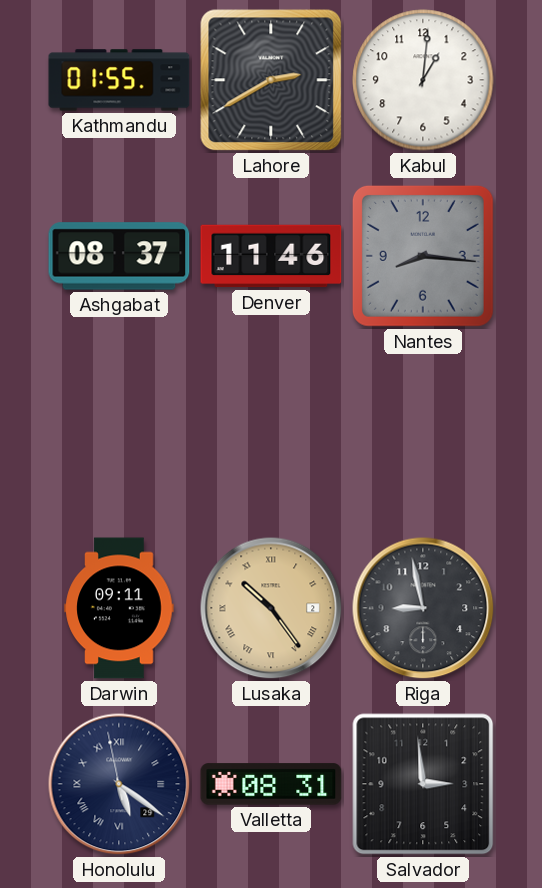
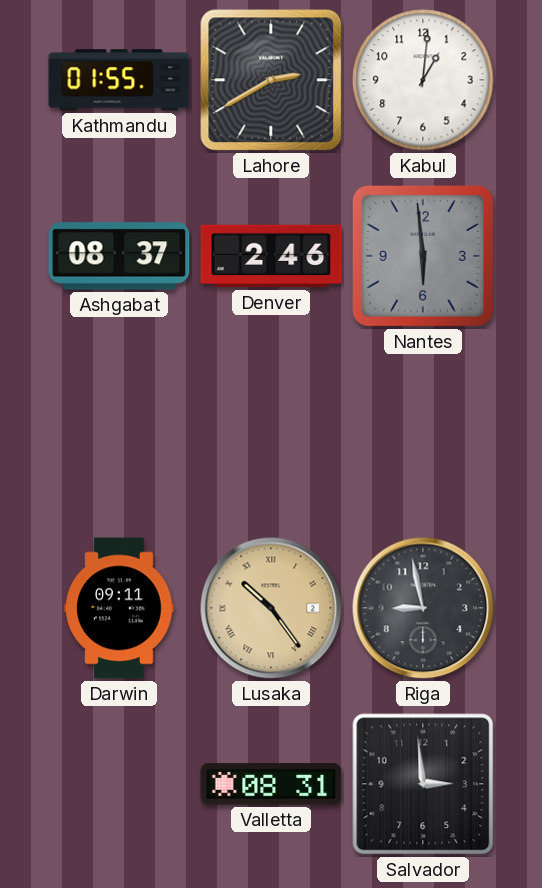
Denver: 11:46 -> 2:46 (271, 256)
Nantes: 8:16 -> 5:59 (423, 256)
Honolulu: 5:20 -> none (119, 784)
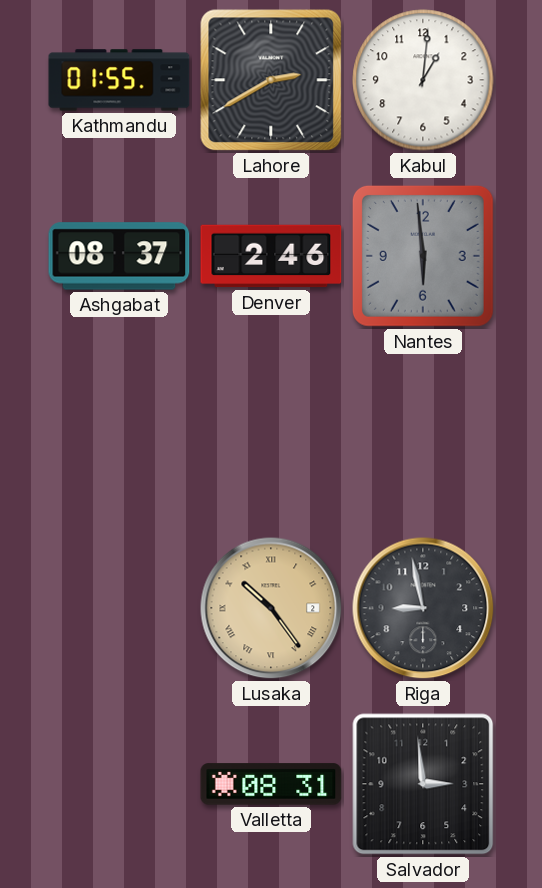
Darwin: 09:11 -> none (119, 608)
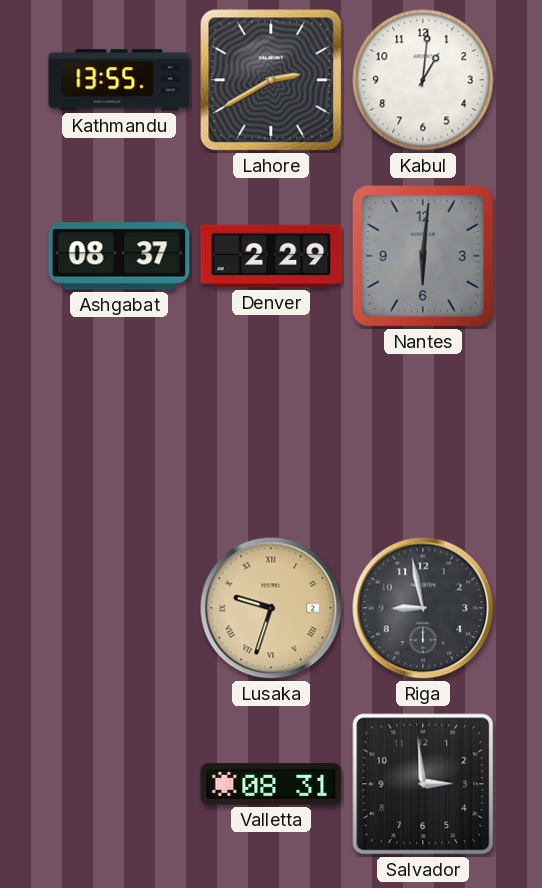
Kathmandu: 01:55 -> 13:55 (119, 80)
Denver: 2:46 -> 2:29 (271, 256)
Nantes: 5:59 -> 6:01 (423, 256)
Lusaka: 10:24 -> 9:33 (271, 608)
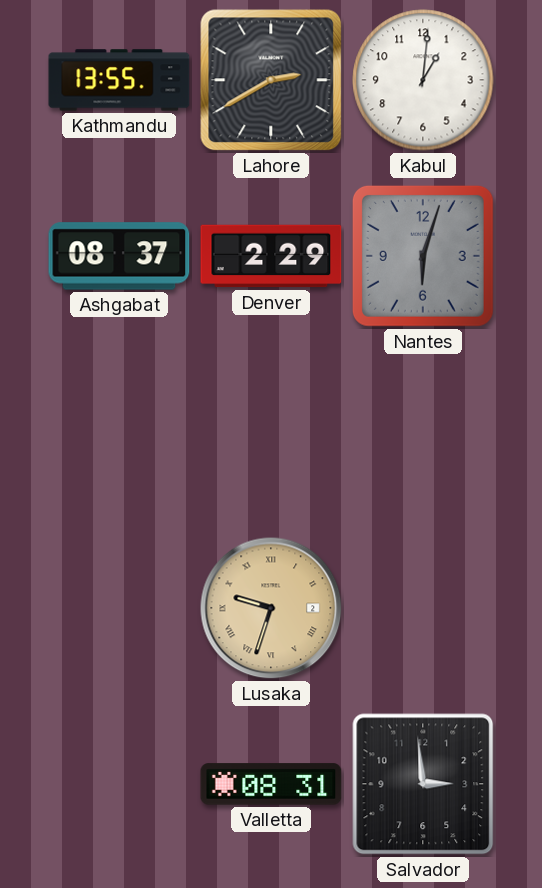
Nantes: 6:01 -> 6:03 (423, 256)
Riga: 8:58 -> none (423, 608)
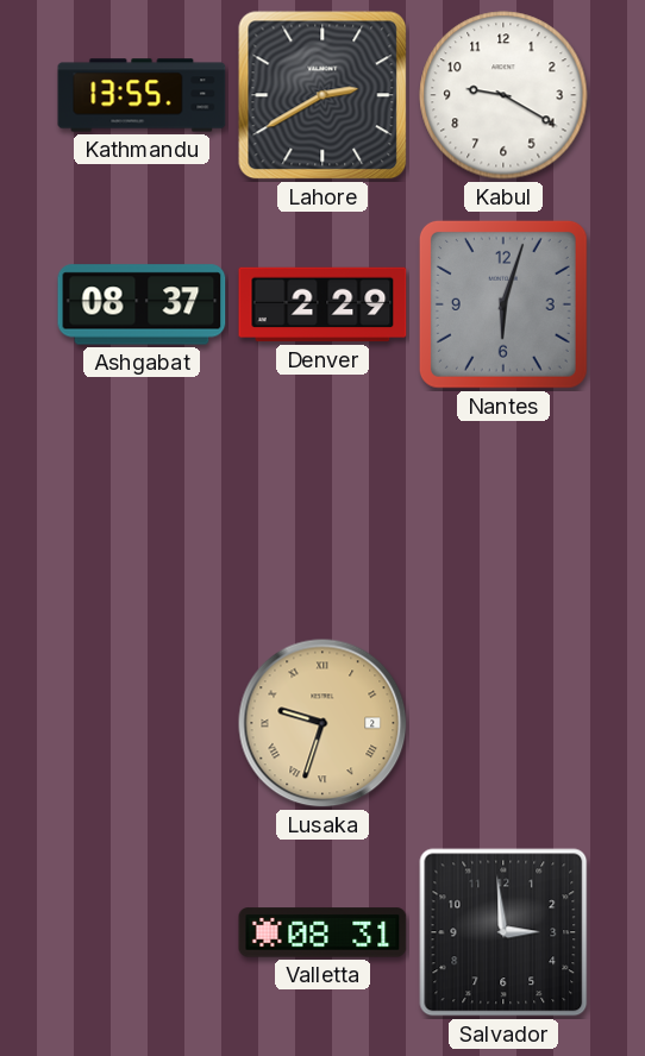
Kabul: 1:01 -> 9:20 (503, 95)
